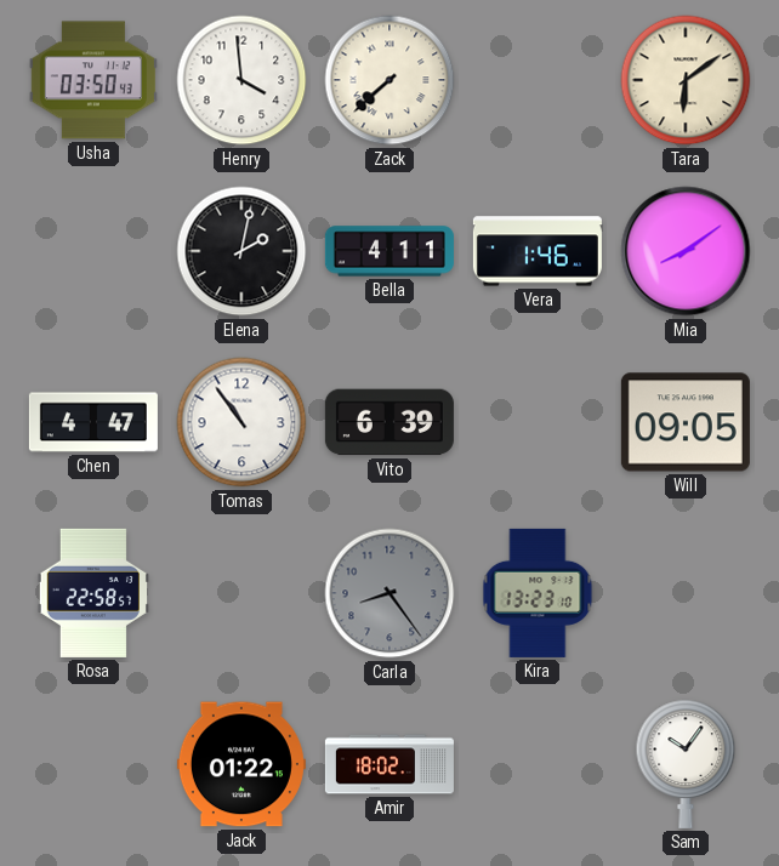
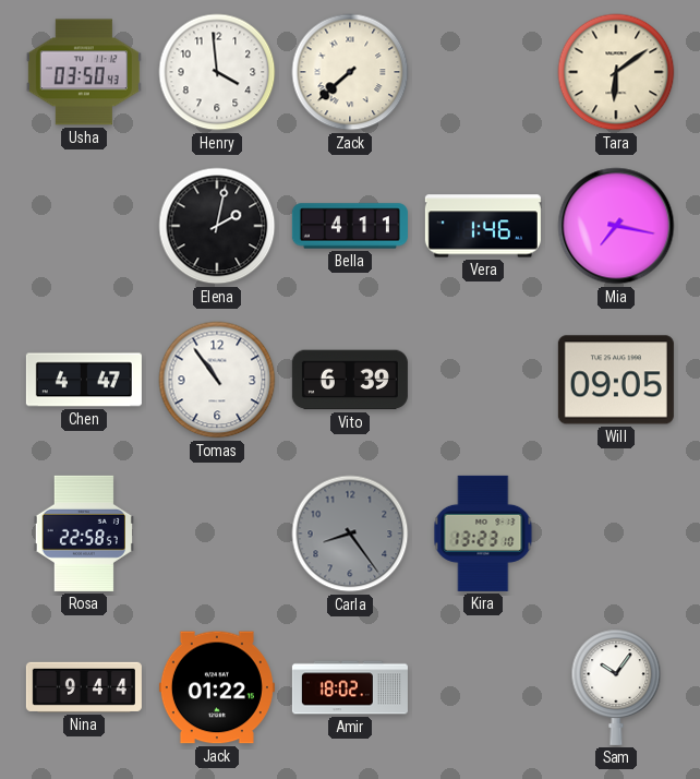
Mia: 8:09 -> 7:17 (616, 226)
Nina: none -> 9:44 (84, 687)
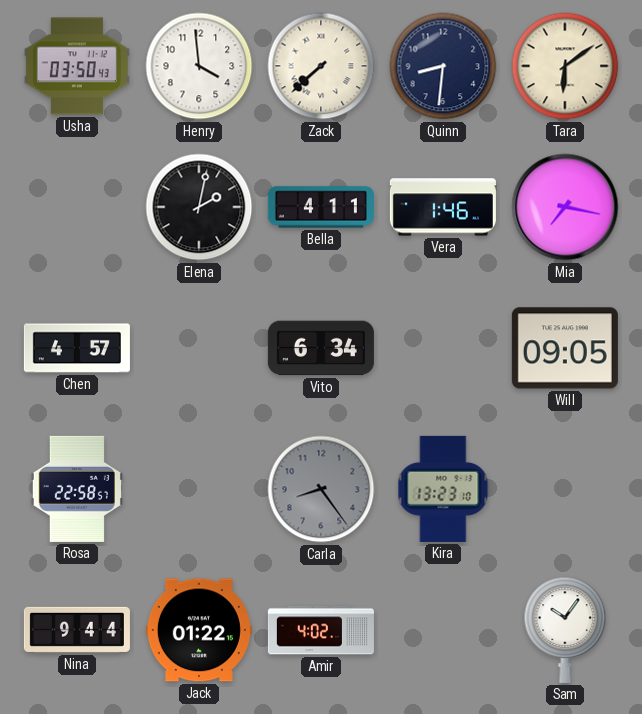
Quinn: none -> 8:31 (443, 66)
Chen: 4:47 -> 4:57 (77, 348)
Tomas: 10:54 -> none (217, 380)
Vito: 6:39 -> 6:34 (321, 348)
Amir: 18:02 -> 4:02 (321, 630)
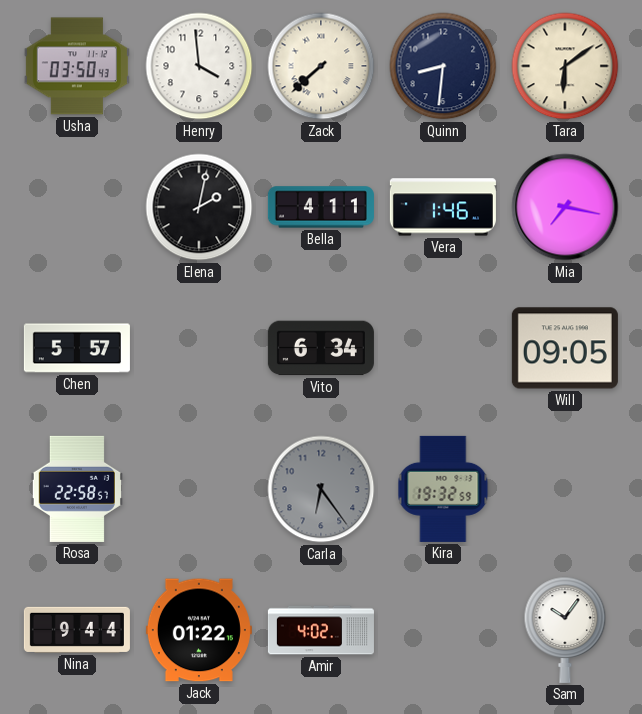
Chen: 4:57 -> 5:57 (77, 348)
Carla: 8:24 -> 6:24 (321, 489)
Kira: 13:23 -> 19:32 (443, 489)
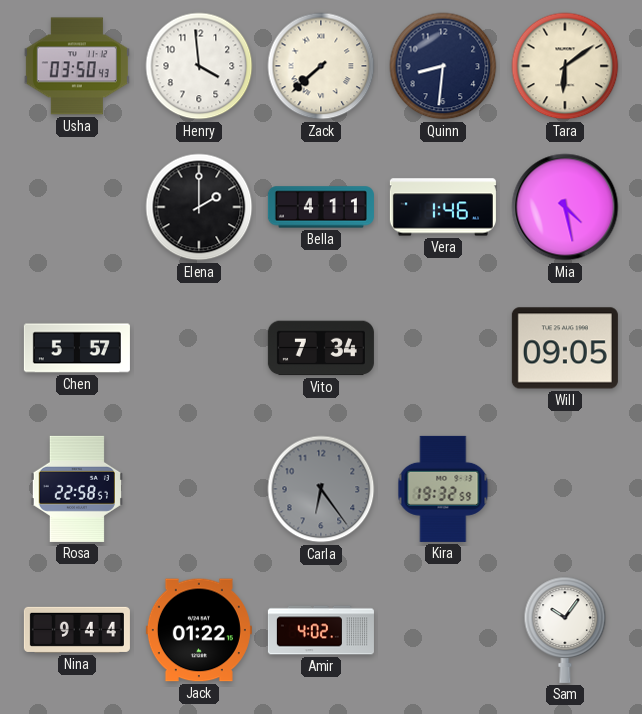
Elena: 2:02 -> 2:00 (199, 207)
Mia: 7:17 -> 4:28 (565, 207)
Vito: 6:34 -> 7:34 (321, 348)
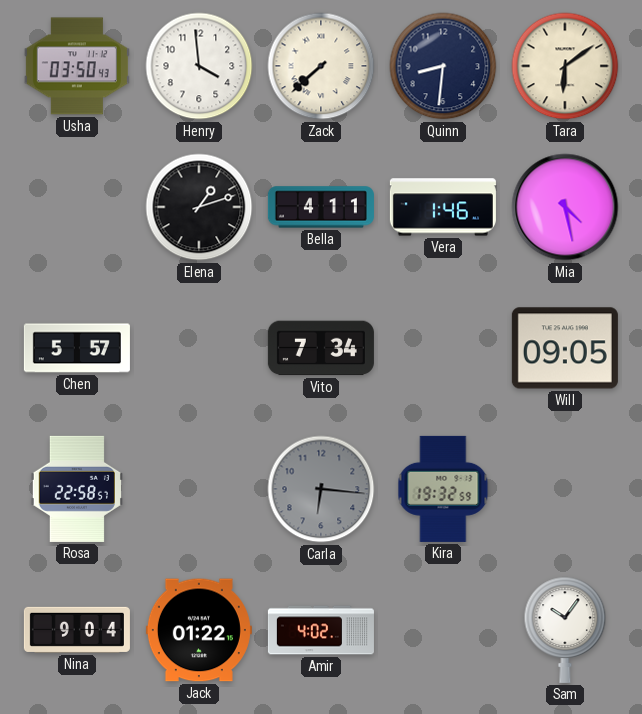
Elena: 2:00 -> 1:12 (199, 207)
Carla: 6:24 -> 6:16 (321, 489)
Nina: 9:44 -> 9:04 (77, 630)
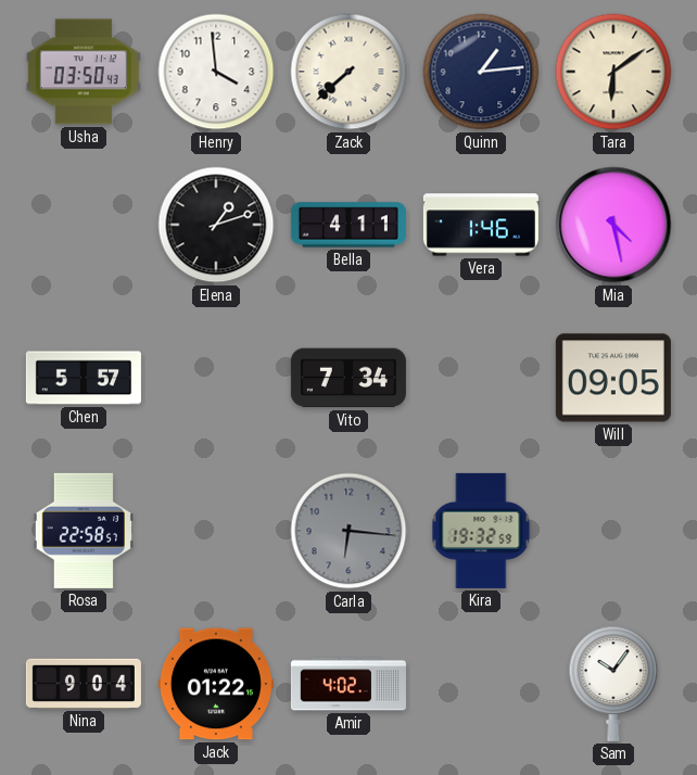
Quinn: 8:31 -> 1:14 (481, 72)
